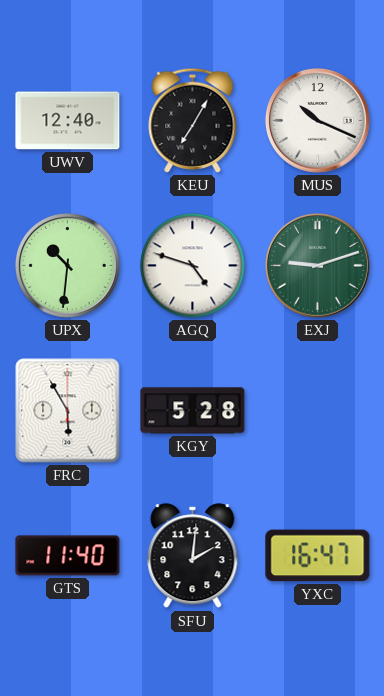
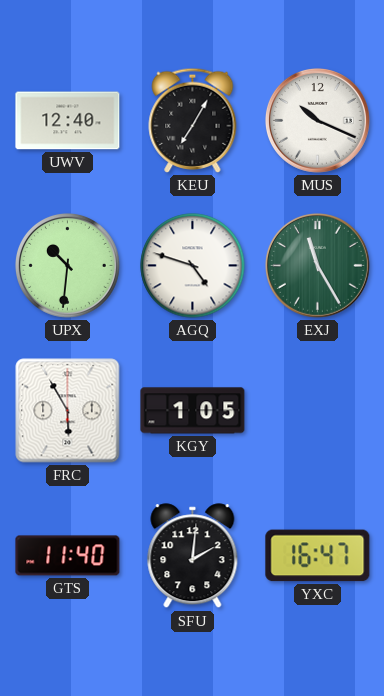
EXJ: 9:12 -> 11:25 (318, 266)
KGY: 5:28 -> 1:05 (193, 411)
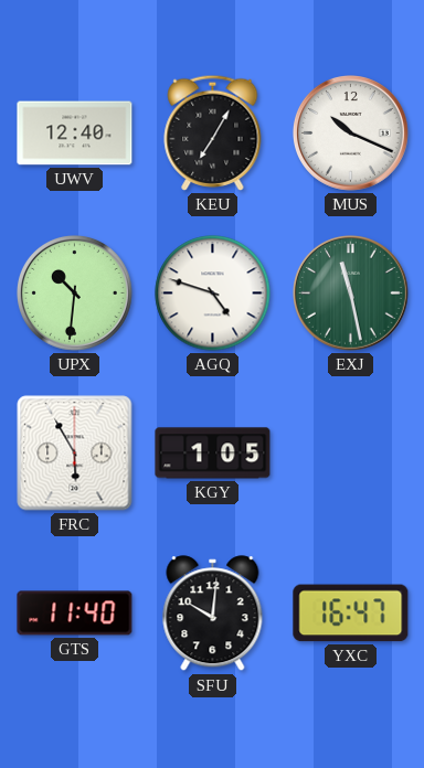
EXJ: 11:25 -> 11:28 (351, 294)
SFU: 2:01 -> 10:01 (213, 614)
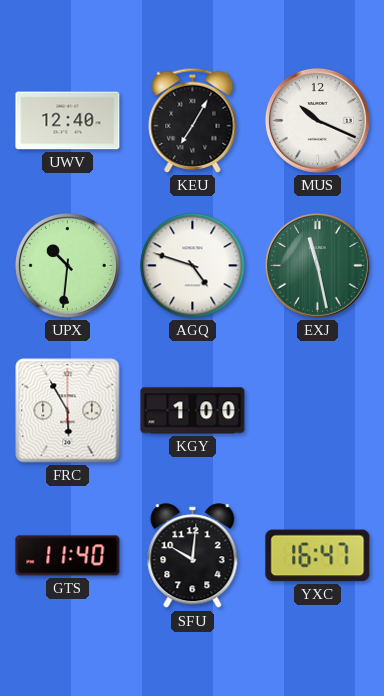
KGY: 1:05 -> 1:00 (193, 411)
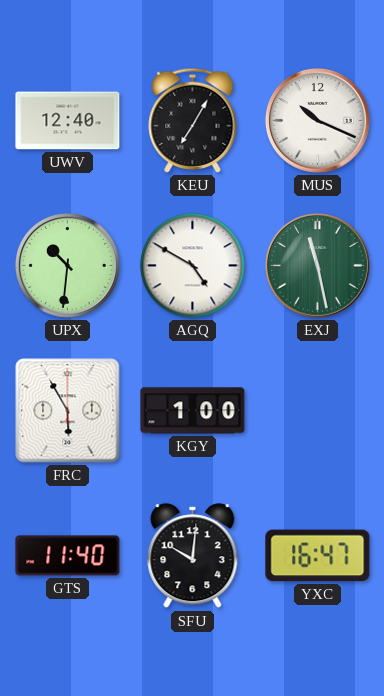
AGQ: 4:48 -> 4:50 (193, 266)
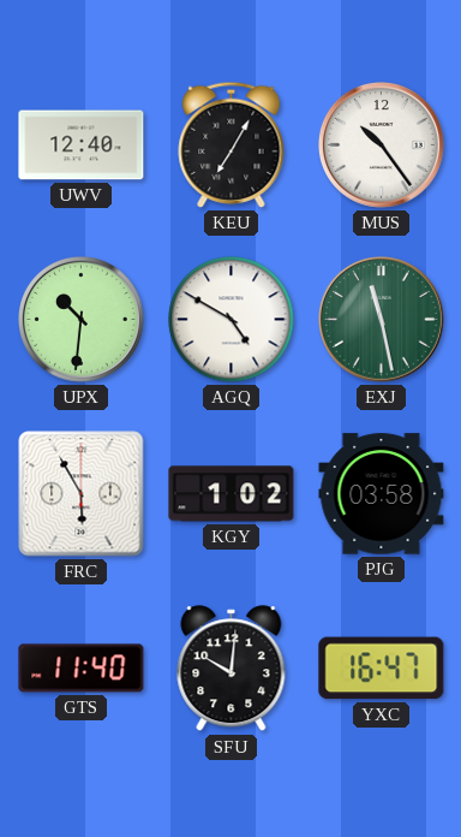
MUS: 10:19 -> 10:24 (382, 146)
KGY: 1:00 -> 1:02 (232, 494)
PJG: none -> 03:58 (382, 494)
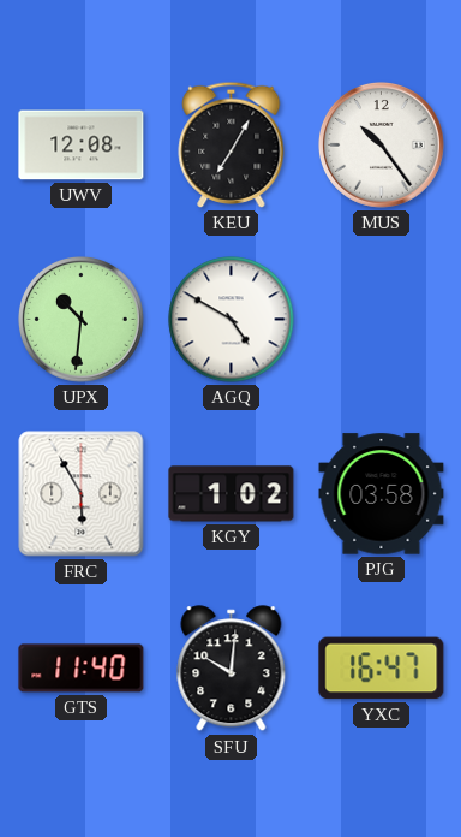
UWV: 12:40 -> 12:08 (82, 146)
EXJ: 11:28 -> none (382, 320)
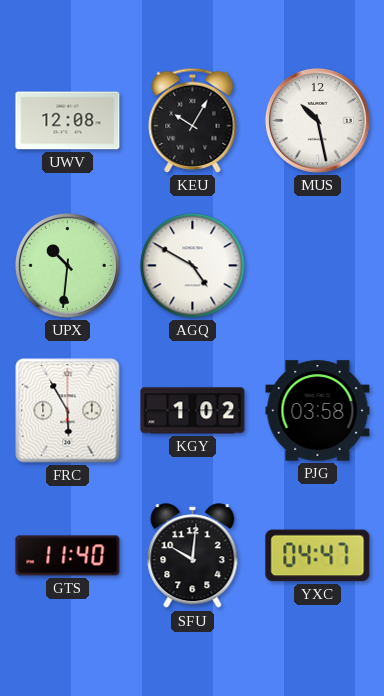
KEU: 7:05 -> 10:05 (193, 120)
MUS: 10:24 -> 10:28 (318, 121)
YXC: 16:47 -> 04:47 (318, 556)
